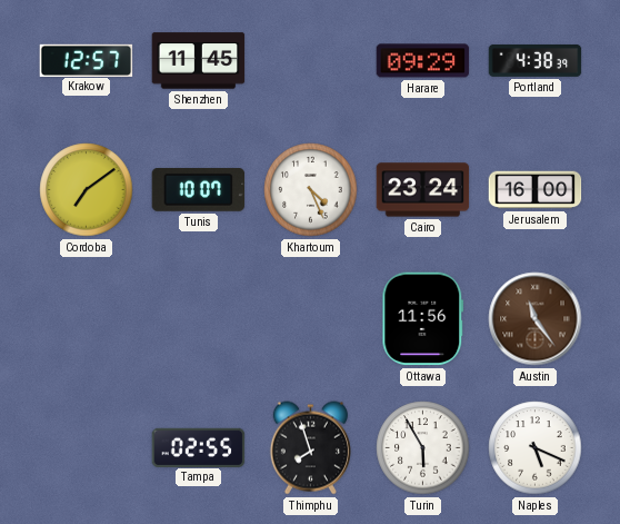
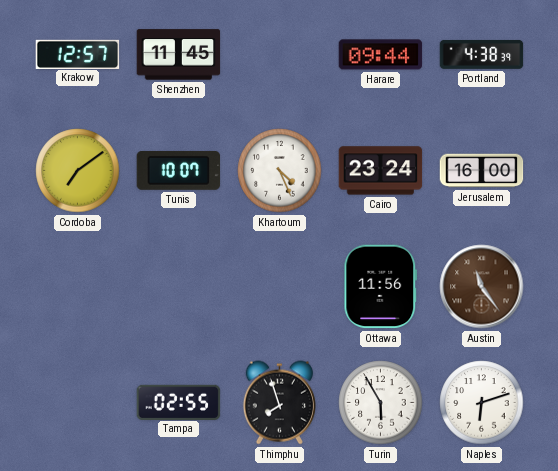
Harare: 09:29 -> 09:44 (381, 55)
Naples: 5:19 -> 6:12 (482, 403)
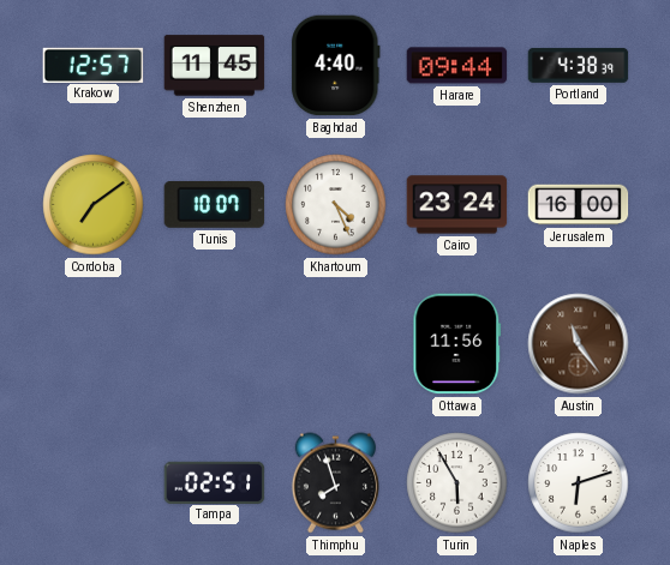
Baghdad: none -> 4:40 (336, 66)
Tampa: 02:55 -> 02:51 (215, 482)
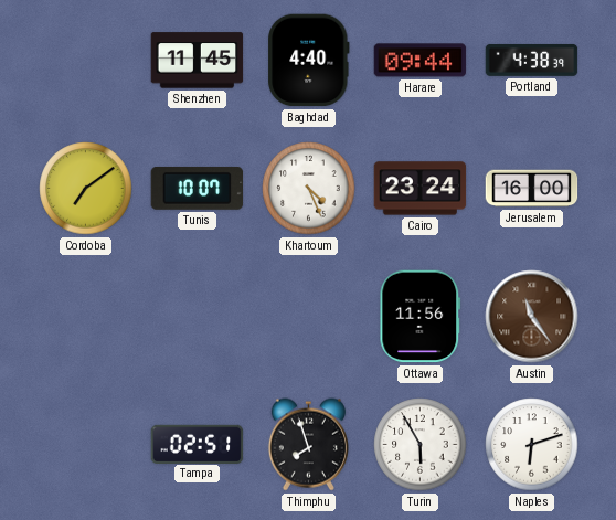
Krakow: 12:57 -> none (94, 65)
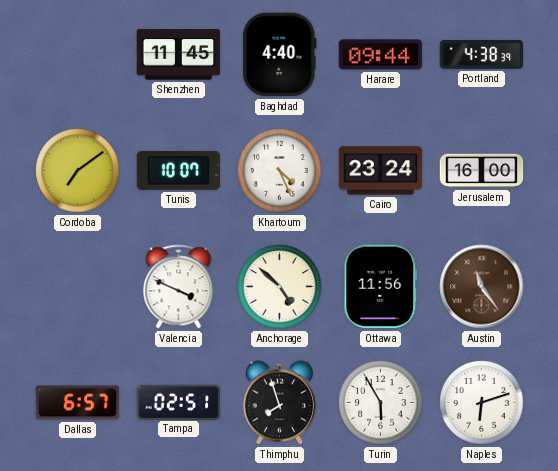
Valencia: none -> 3:49 (179, 287)
Anchorage: none -> 4:52 (280, 287)
Dallas: none -> 6:57 (78, 403)
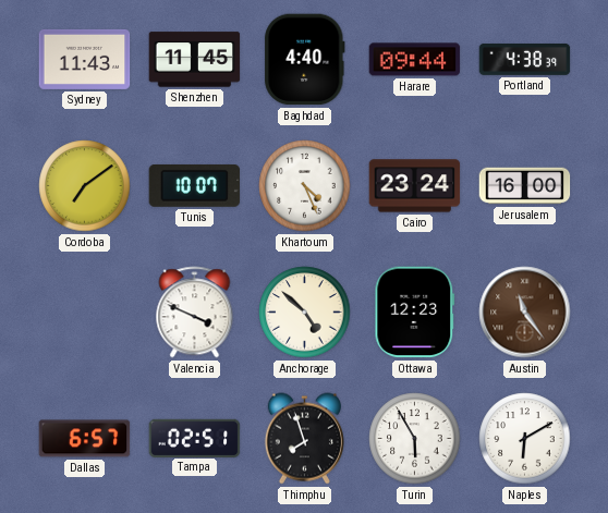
Sydney: none -> 11:43 (85, 59)
Ottawa: 11:56 -> 12:23 (415, 313)
Naples: 6:12 -> 6:10 (525, 439)
